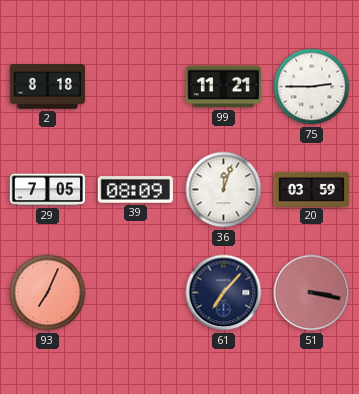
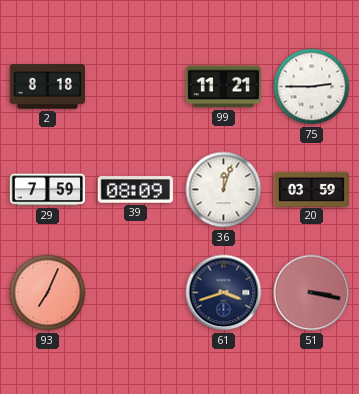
29: 7:05 -> 7:59 (47, 190)
61: 7:07 -> 3:42 (224, 293)
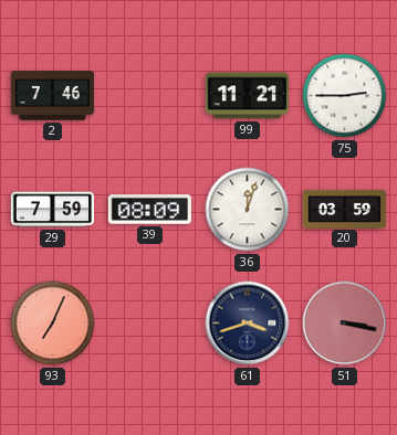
2: 8:18 -> 7:46 (52, 96)
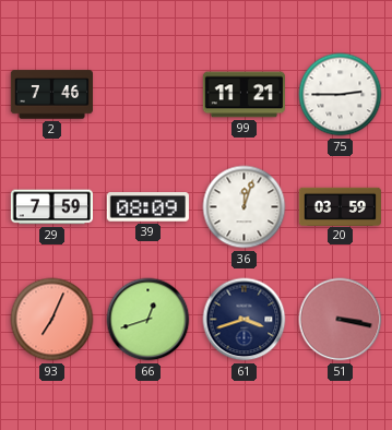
66: none -> 12:42 (149, 320)
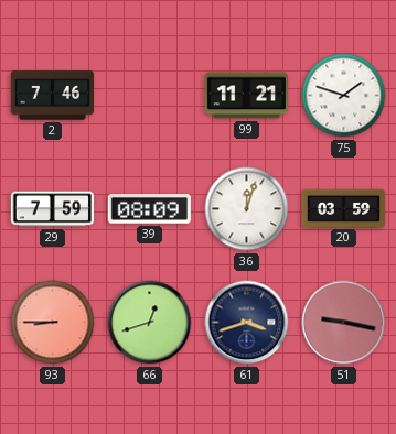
75: 2:45 -> 1:48 (344, 96)
93: 7:04 -> 8:45 (53, 323)
51: 3:17 -> 9:17 (344, 323)
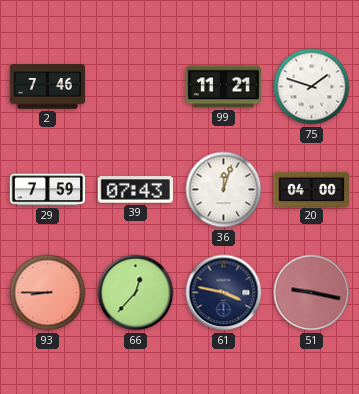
39: 08:09 -> 07:43 (135, 190)
20: 03:59 -> 04:00 (311, 189)
66: 12:42 -> 12:37 (136, 293)
61: 3:42 -> 3:47 (224, 293)
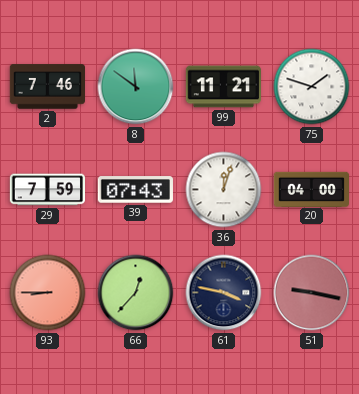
8: none -> 11:51 (136, 87)
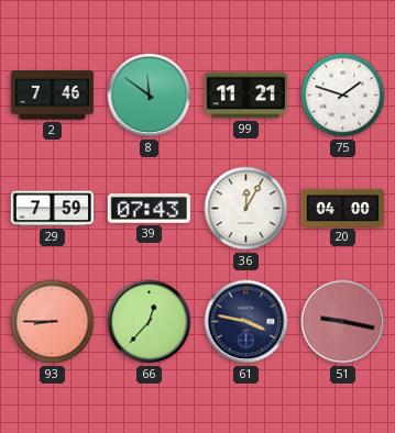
36: 12:03 -> 12:05 (246, 209)
